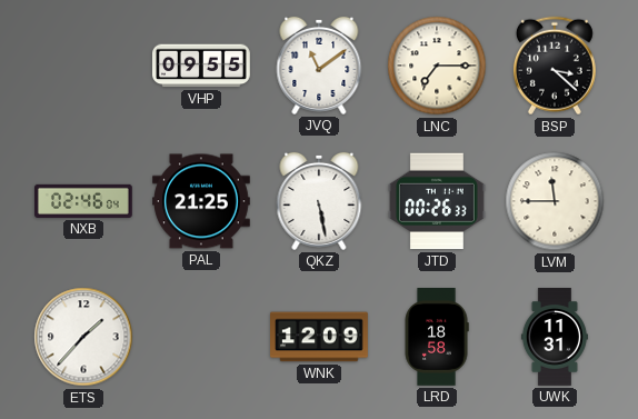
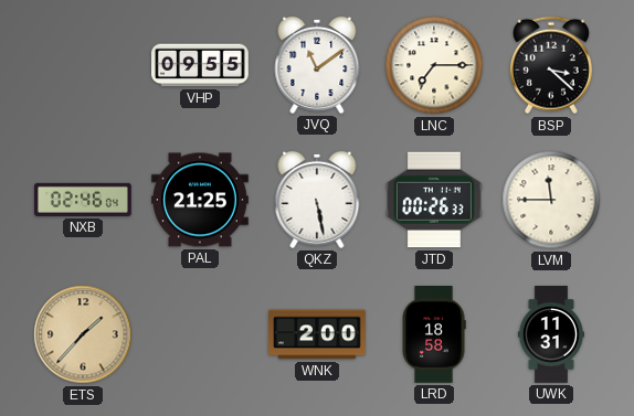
ETS dial: white -> champagne (83, 334)
WNK: 12:09 -> 2:00 (318, 334)
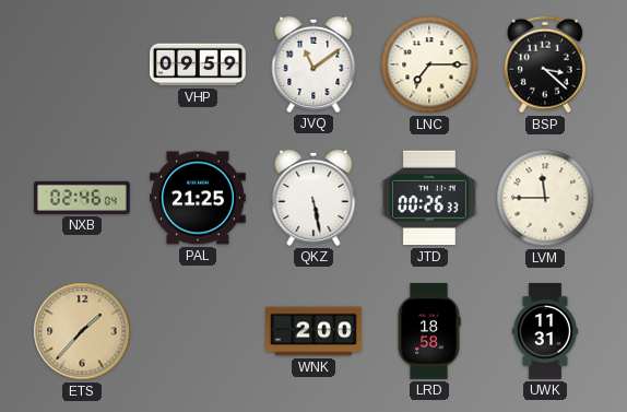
VHP: 09:55 -> 09:59 (199, 64)
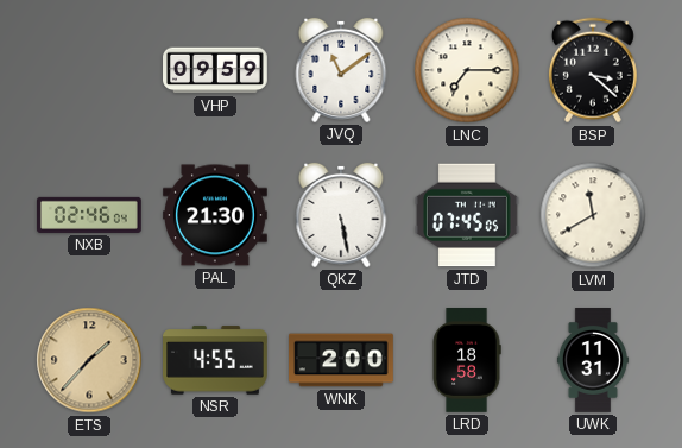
PAL: 21:25 -> 21:30 (216, 215)
JTD: 00:26 -> 07:45 (467, 215)
LVM: 11:45 -> 11:40 (593, 215)
NSR: none -> 4:55 (216, 360)
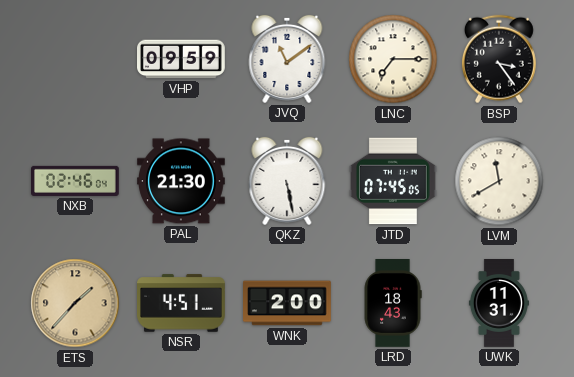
BSP: 3:22 -> 3:24 (499, 59)
NSR: 4:55 -> 4:51 (182, 303)
LRD: 18:58 -> 18:43 (393, 304)
